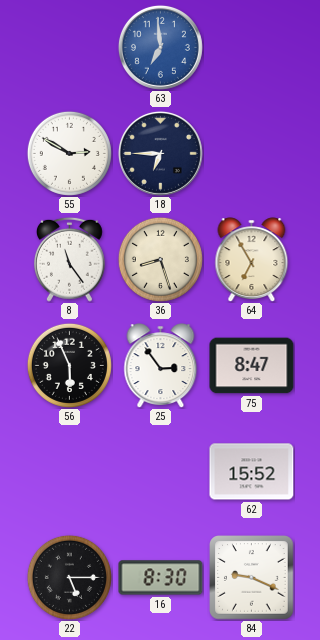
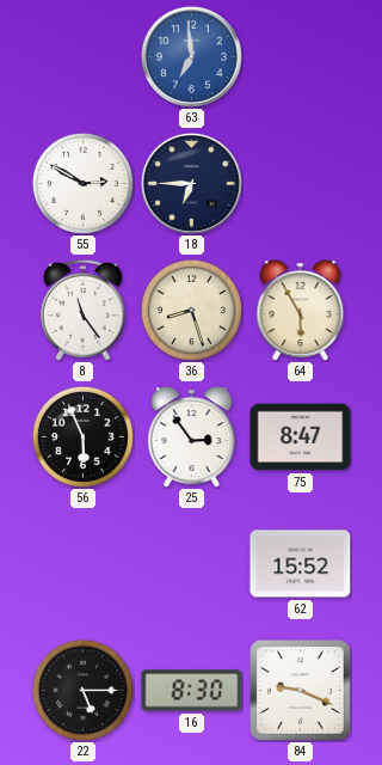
64: 6:55 -> 5:55 (301, 311)
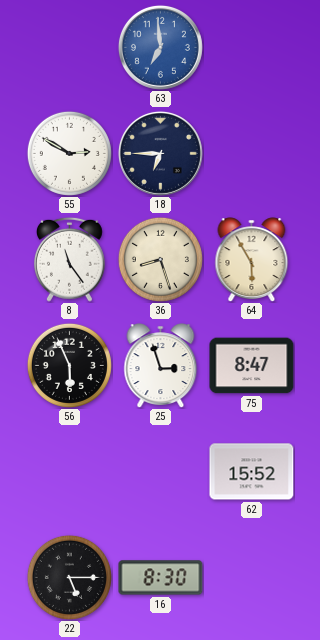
25: 2:54 -> 2:57 (161, 366)
84: 9:19 -> none (301, 691)
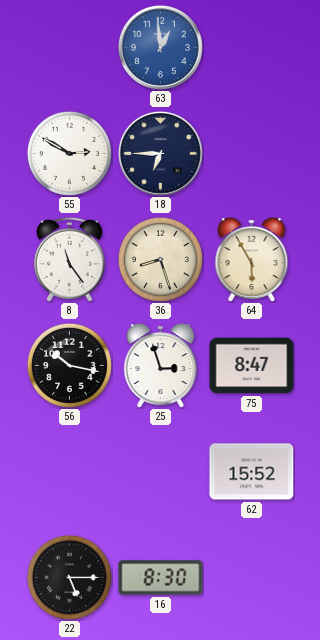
63: 6:59 -> 12:59 (160, 47)
56: 5:56 -> 10:17 (69, 365)
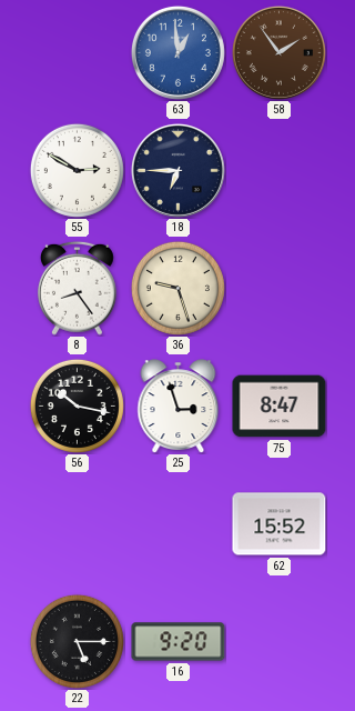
58: none -> 1:54 (278, 52)
8: 11:24 -> 8:24 (77, 288)
36: 8:27 -> 9:27 (177, 288)
64: 5:55 -> none (252, 260)
16: 8:30 -> 9:20 (179, 642)
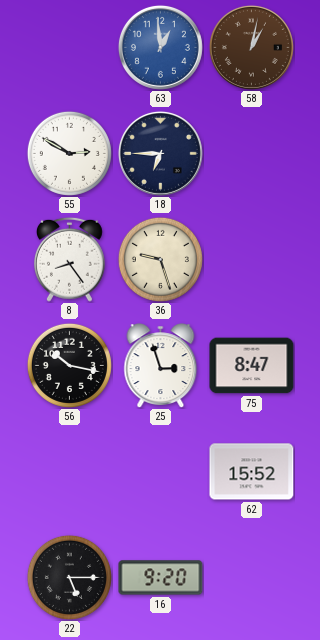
58: 1:54 -> 1:02 (251, 47)
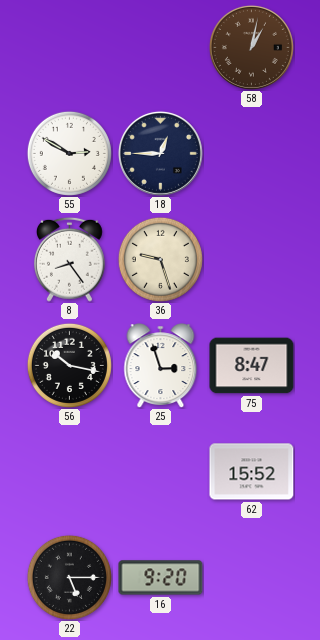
63: 12:59 -> none (160, 47)
18: 6:45 -> 12:45 (160, 153)
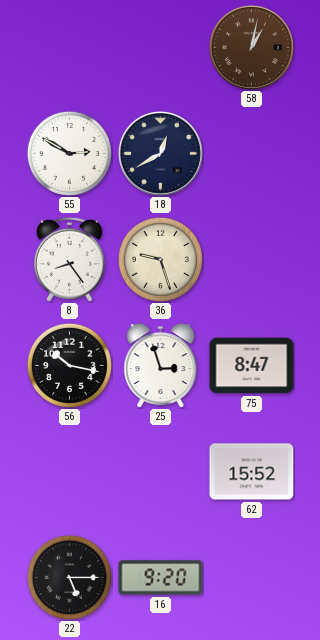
18: 12:45 -> 12:40 (160, 153)
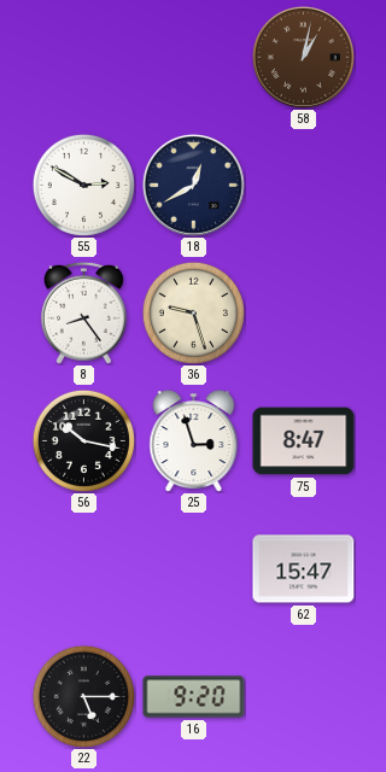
62: 15:52 -> 15:47 (304, 569)
